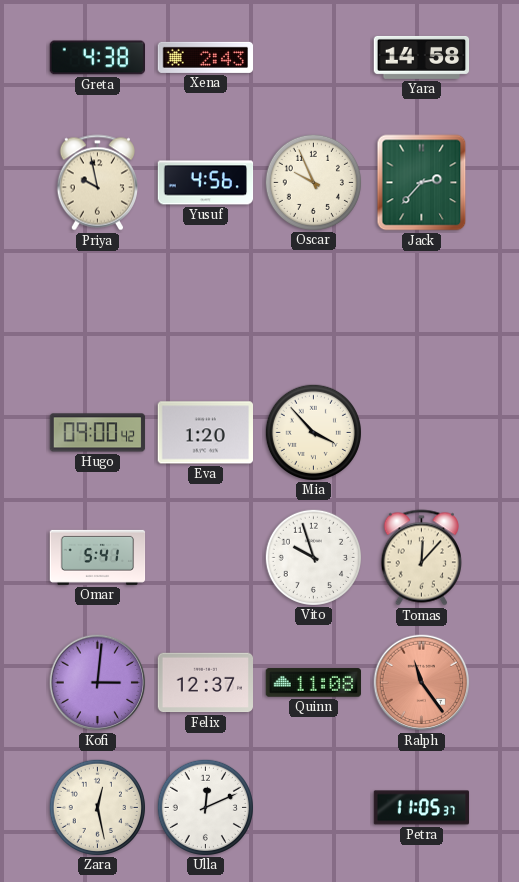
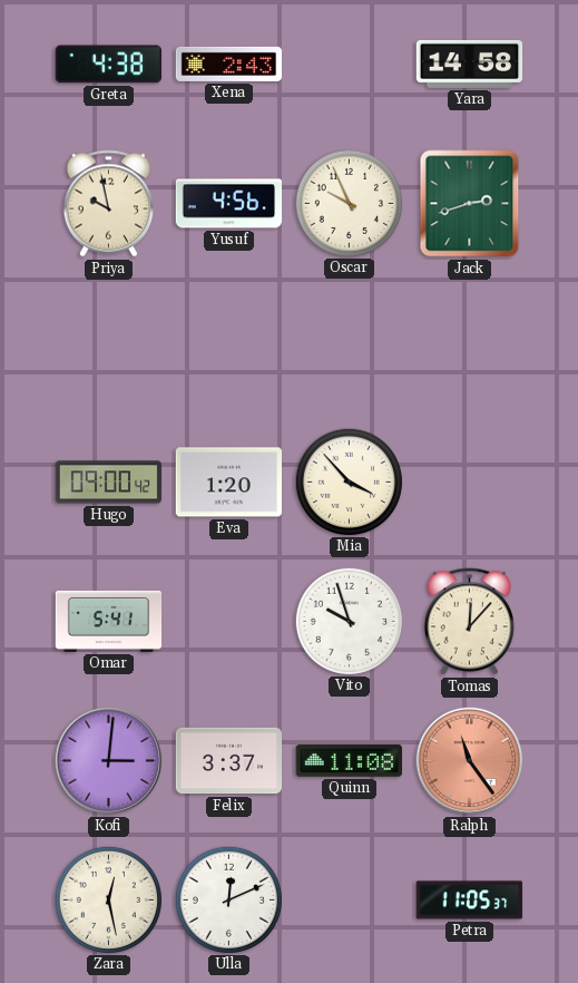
Jack: 2:37 -> 2:42 (470, 204)
Felix: 12:37 -> 3:37 (229, 761)
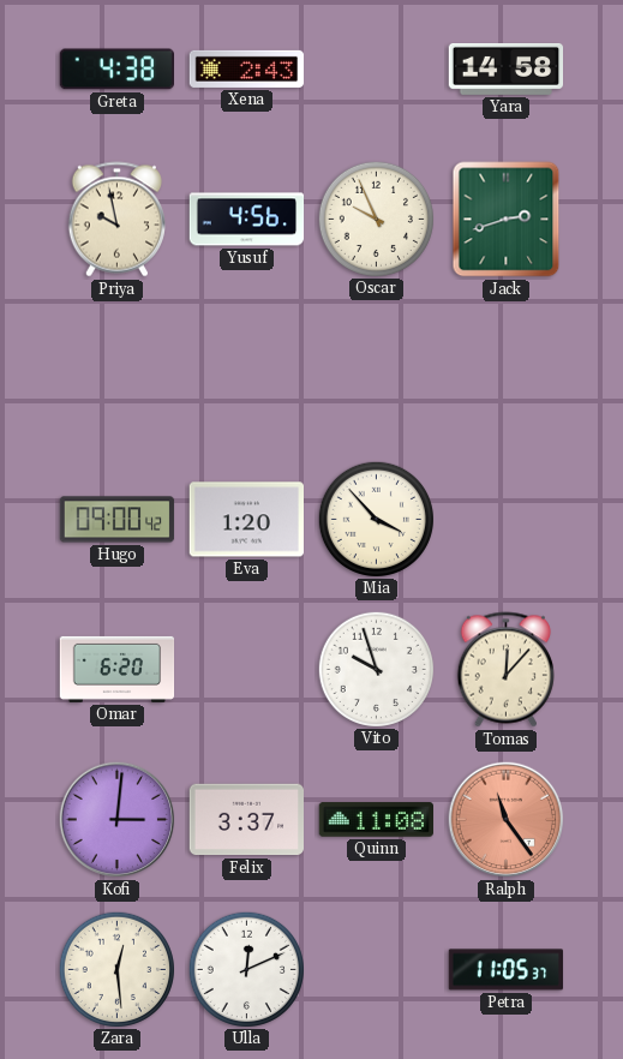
Omar: 5:41 -> 6:20 (118, 669)
Zara: 12:28 -> 12:29 (116, 969)
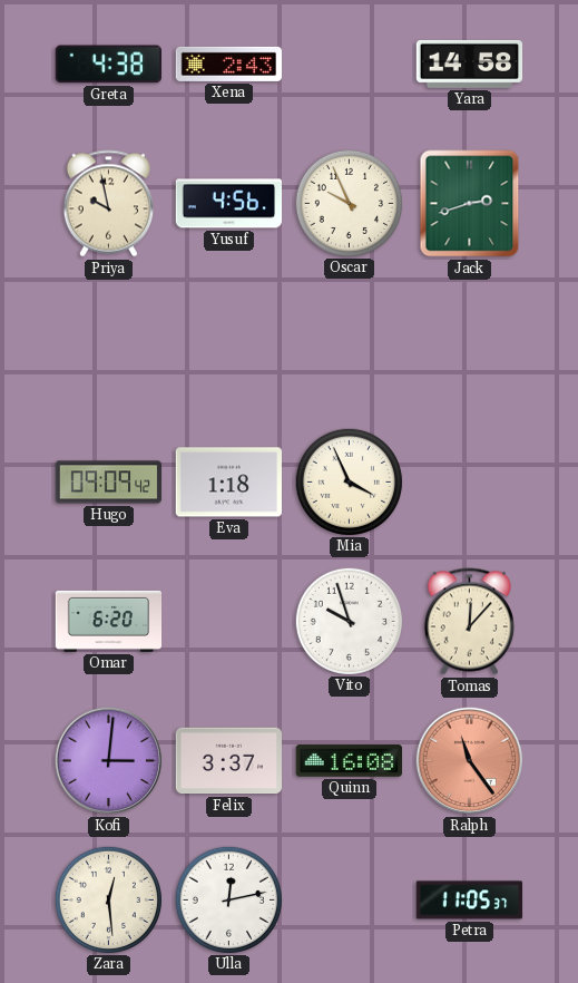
Hugo: 09:00 -> 09:09 (109, 483)
Eva: 1:20 -> 1:18 (228, 483)
Mia: 3:53 -> 3:56 (349, 481)
Quinn: 11:08 -> 16:08 (349, 761)
Ulla: 12:11 -> 12:13 (228, 899)
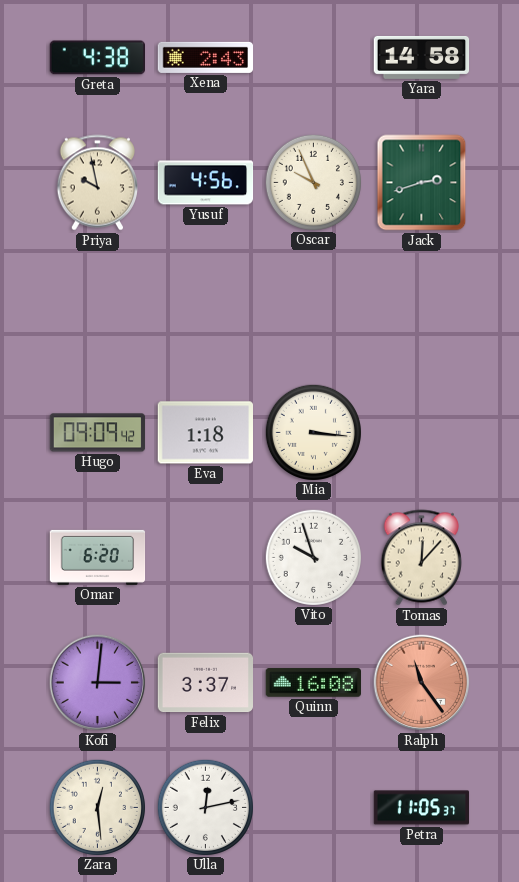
Mia: 3:56 -> 3:16 (313, 432)
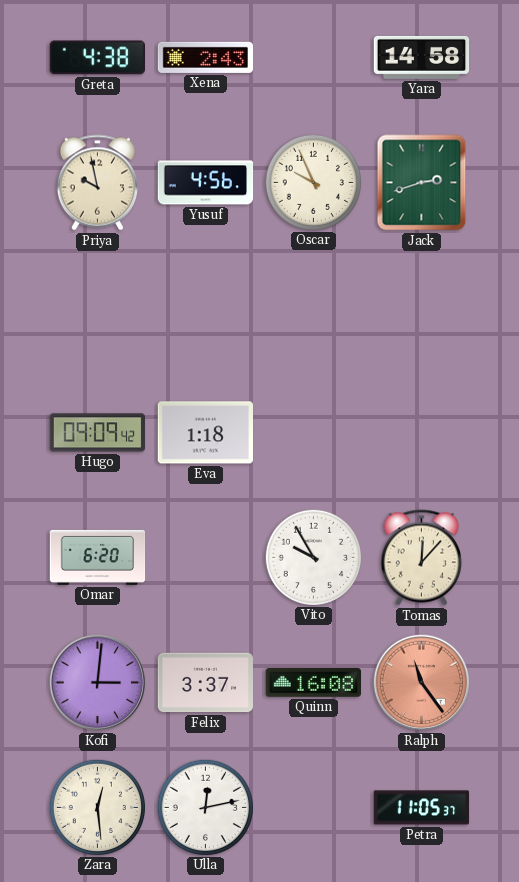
Mia: 3:16 -> none (313, 432)
Vito: 9:57 -> 9:55 (313, 557)
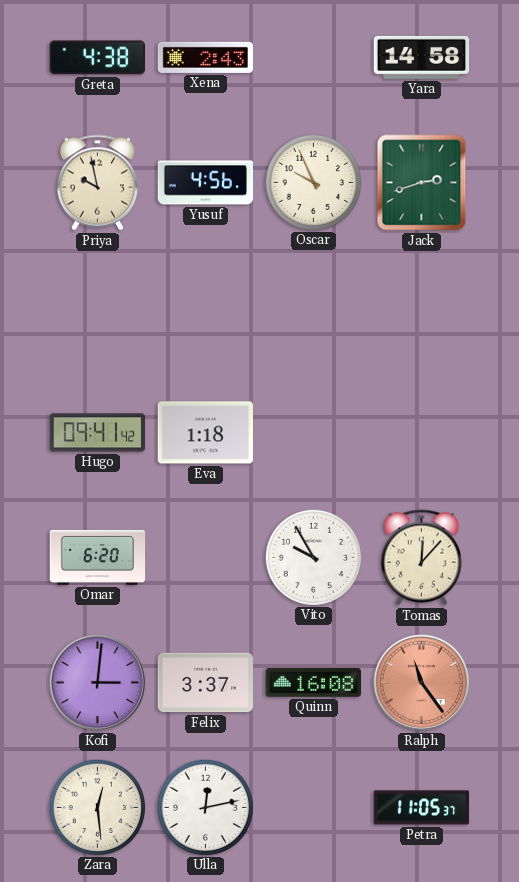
Hugo: 09:09 -> 09:41 (98, 433)
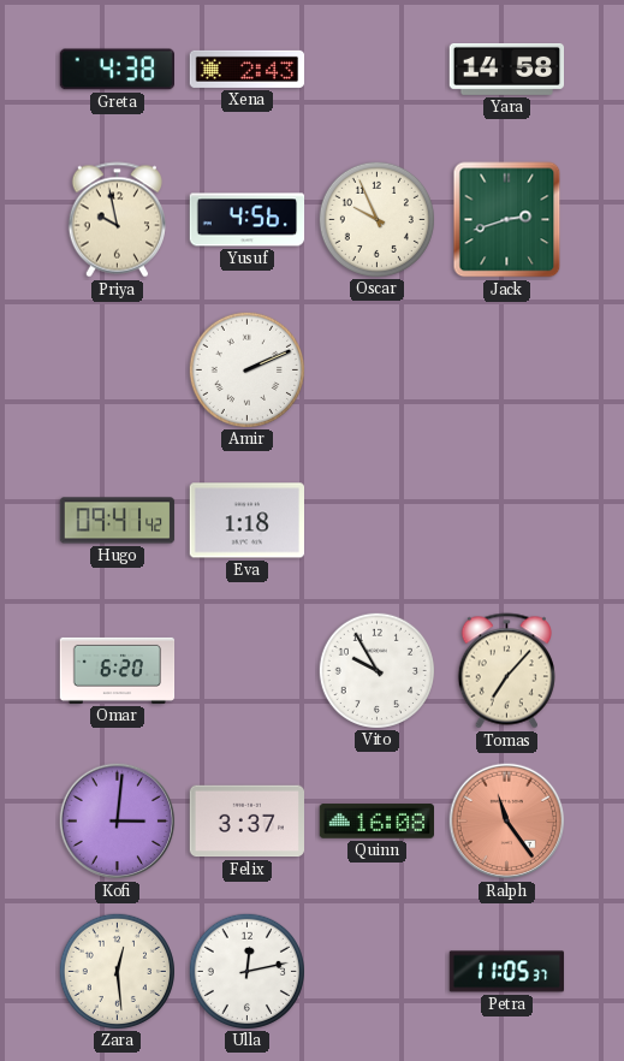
Amir: none -> 2:11 (246, 369)
Tomas: 12:07 -> 7:07 (506, 671)
